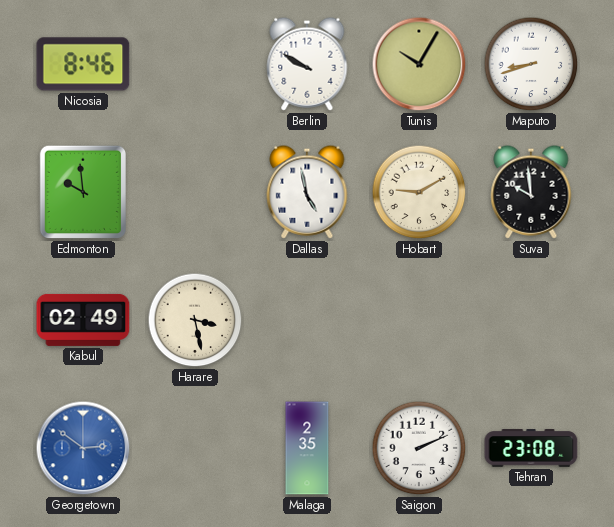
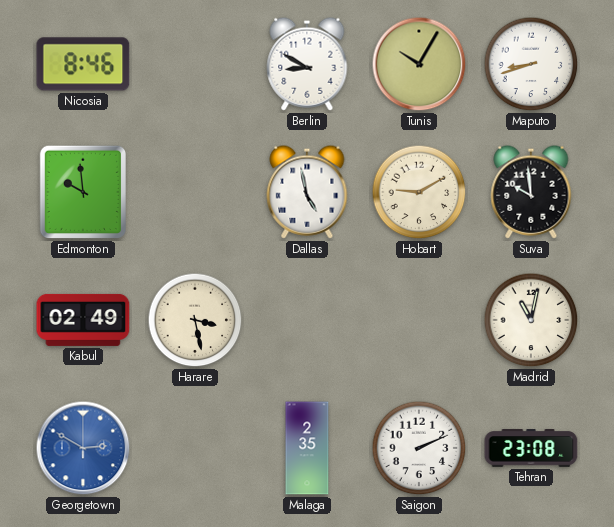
Berlin: 9:50 -> 8:50 (307, 64)
Madrid: none -> 11:02 (531, 320)
Georgetown: 2:51 -> 2:50 (83, 448)
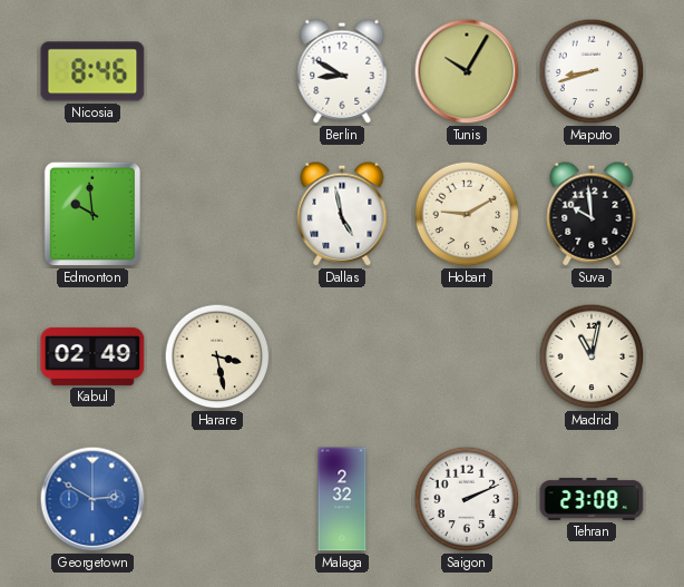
Malaga: 2:35 -> 2:32 (342, 499)
